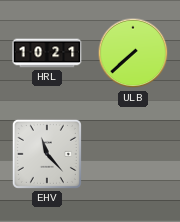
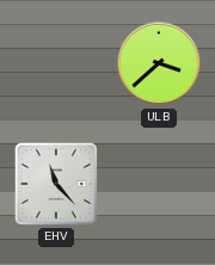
HRL: 10:21 -> none (47, 53)
ULB: 7:38 -> 3:38 (159, 63)
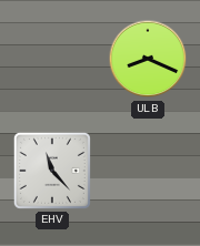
ULB: 3:38 -> 8:19 (148, 59)
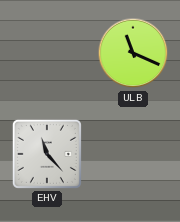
ULB: 8:19 -> 11:19 (133, 53)
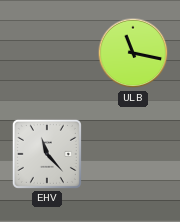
ULB: 11:19 -> 11:17 (133, 53)
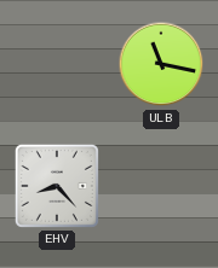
EHV: 11:23 -> 8:23 (57, 186)
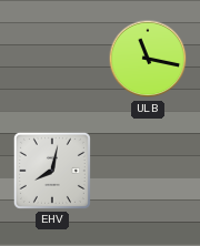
EHV: 8:23 -> 8:02 (52, 171)
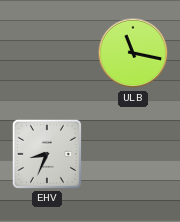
EHV: 8:02 -> 8:34 (47, 154)
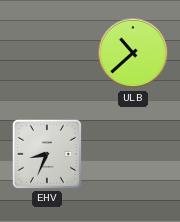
ULB: 11:17 -> 10:38 (133, 53)
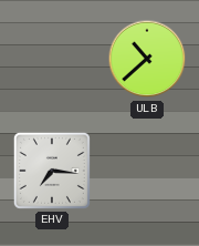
EHV: 8:34 -> 7:16 (52, 171)
